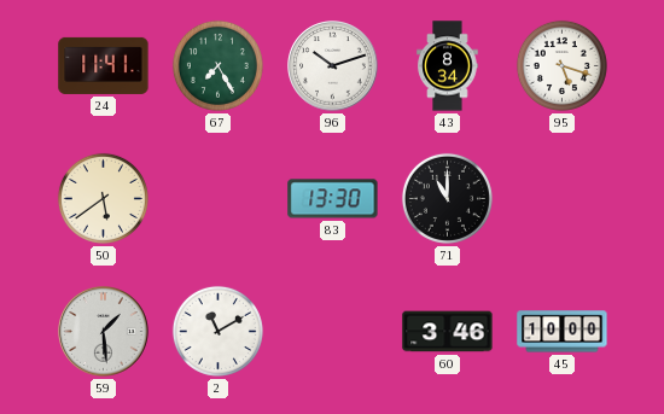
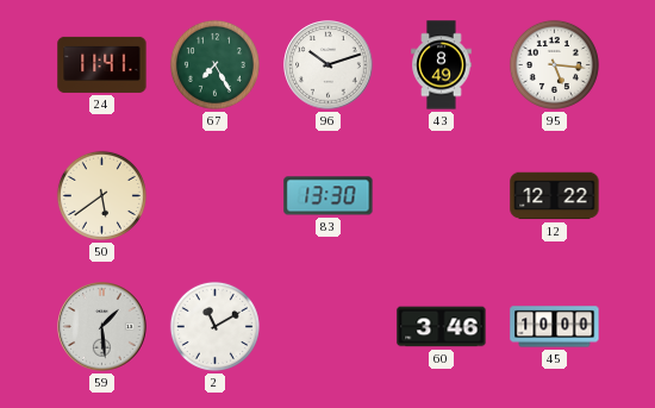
43: 8:34 -> 8:49 (442, 65)
95: 5:18 -> 5:16 (554, 64)
71: 11:00 -> none (447, 198)
12: none -> 12:22 (555, 196)
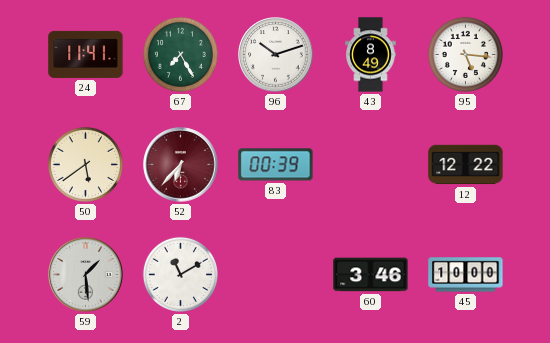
52: none -> 6:37 (181, 165)
83: 13:30 -> 00:39 (276, 165)
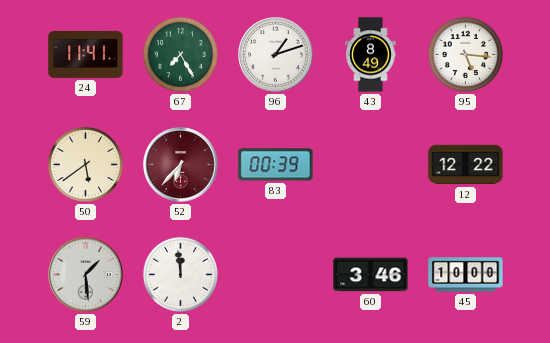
96: 10:12 -> 1:12 (276, 55)
2: 11:10 -> 11:59 (180, 274)
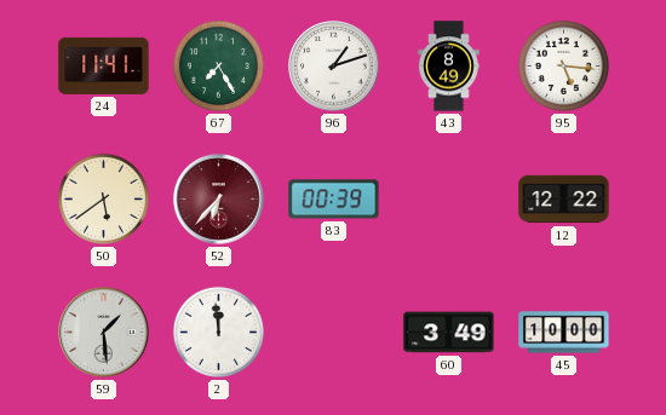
60: 3:46 -> 3:49 (449, 333)
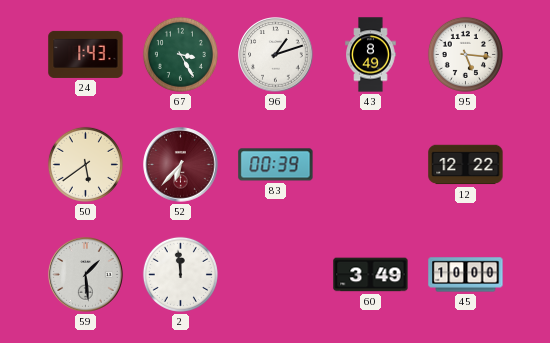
24: 11:41 -> 1:43 (86, 54)
67: 7:25 -> 3:25 (180, 54)
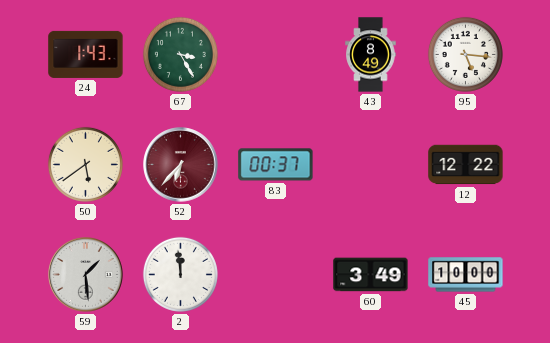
96: 1:12 -> none (276, 55)
83: 00:39 -> 00:37 (276, 165)
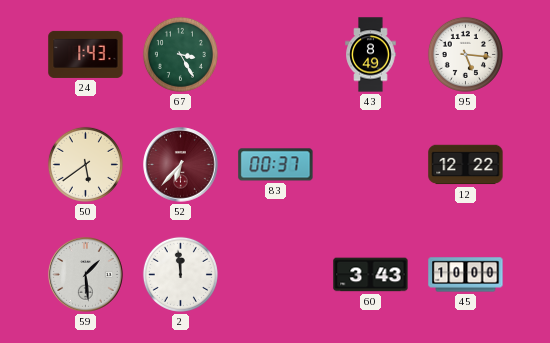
60: 3:49 -> 3:43 (371, 275)
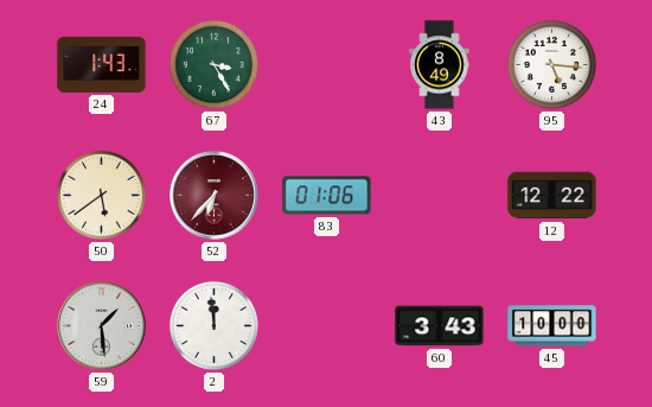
83: 00:37 -> 01:06 (327, 196)
